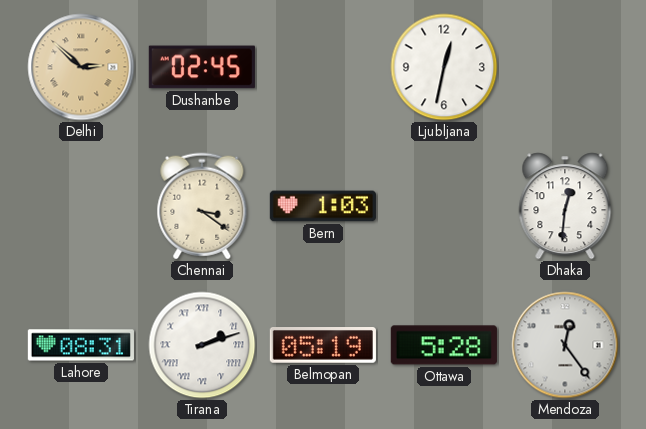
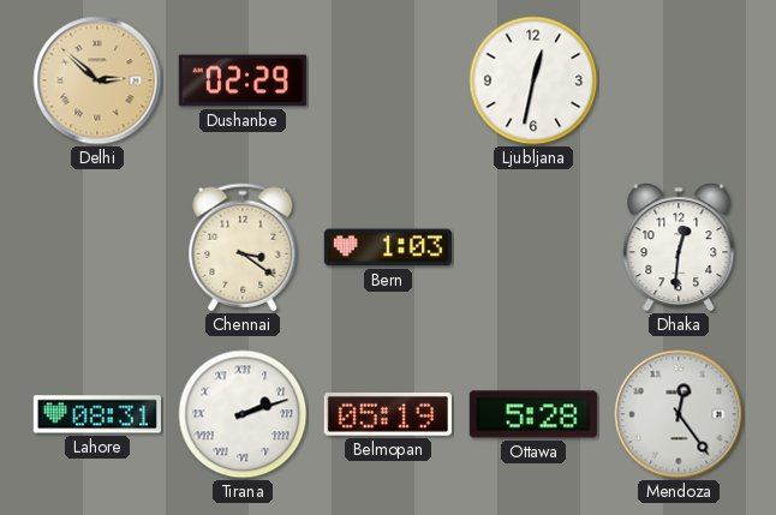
Dushanbe: 02:45 -> 02:29 (243, 80)
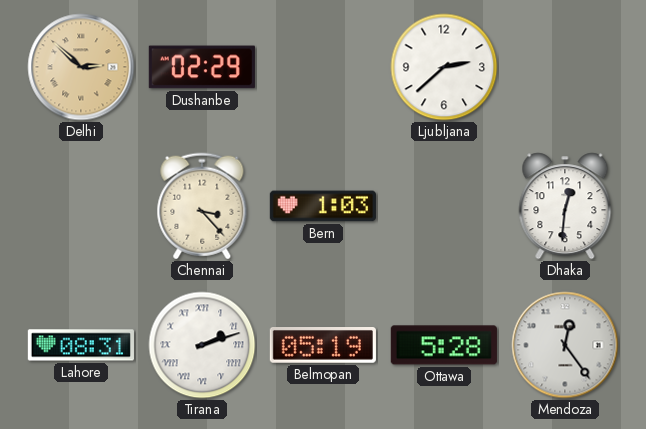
Ljubljana: 12:32 -> 2:38 (444, 67)
Chennai: 3:21 -> 3:23 (202, 206)
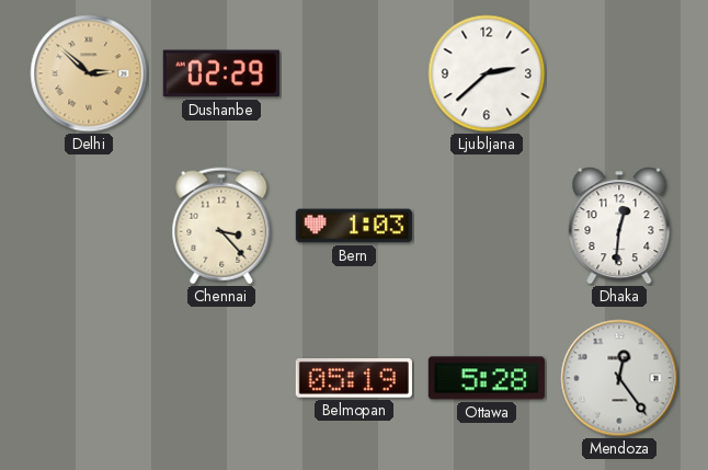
Lahore: 08:31 -> none (81, 345)
Tirana: 2:12 -> none (202, 345)
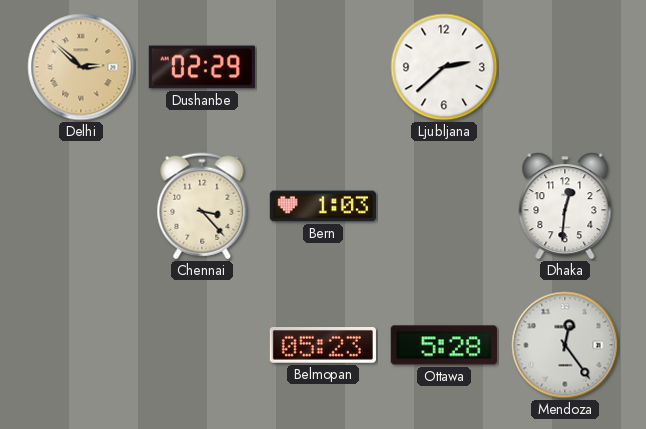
Belmopan: 05:19 -> 05:23 (323, 346)
